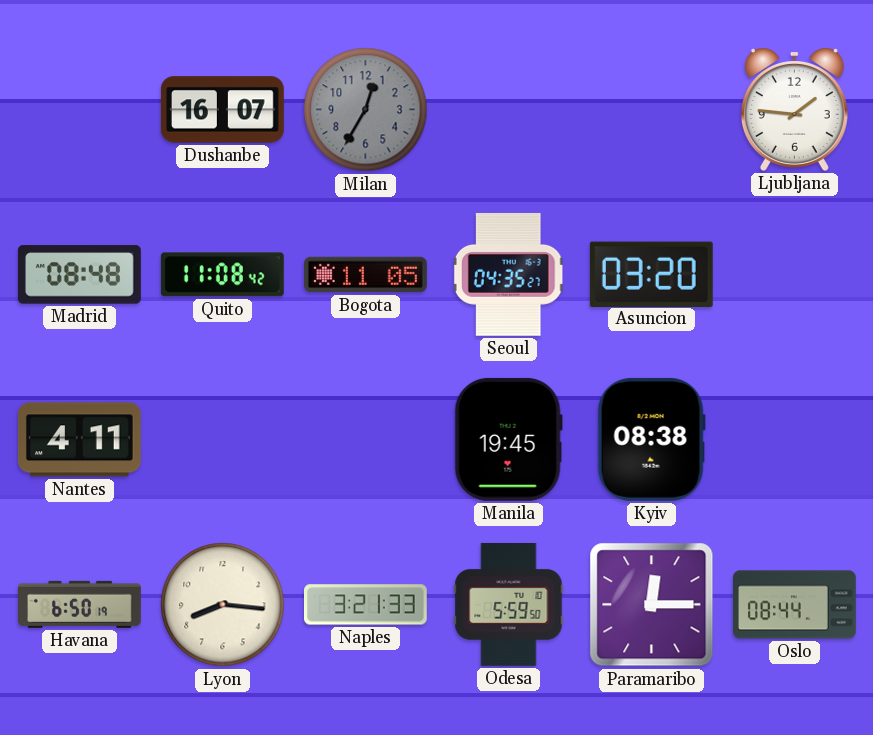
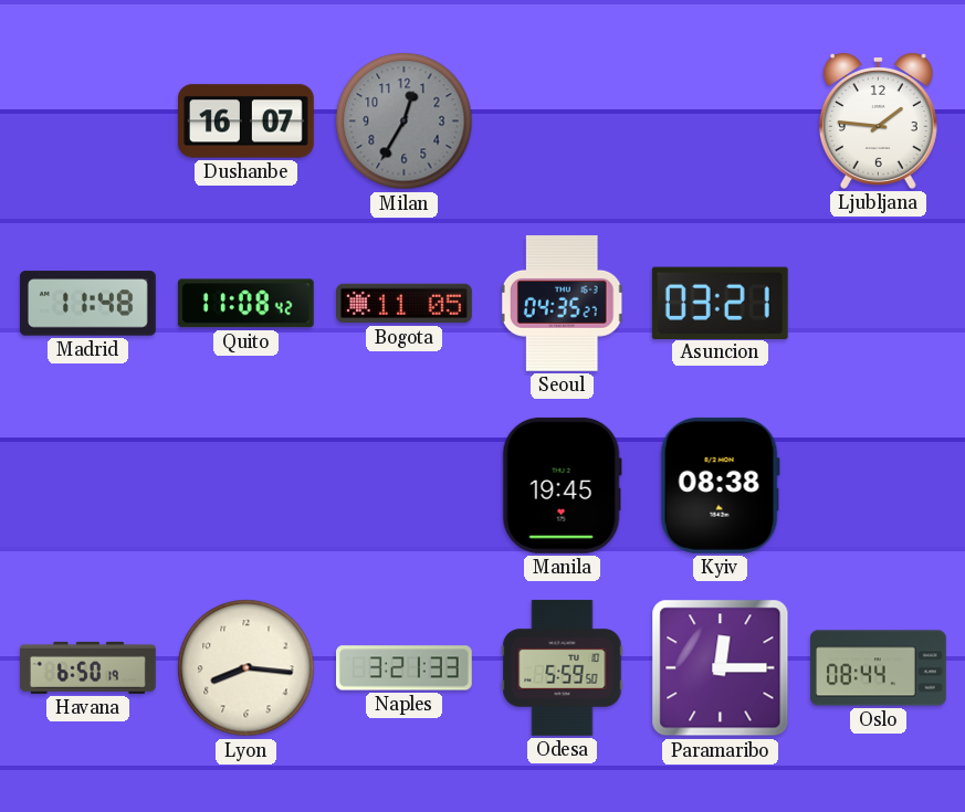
Madrid: 08:48 -> 11:48 (87, 304)
Asuncion: 03:20 -> 03:21 (720, 303)
Nantes: 4:11 -> none (79, 440)
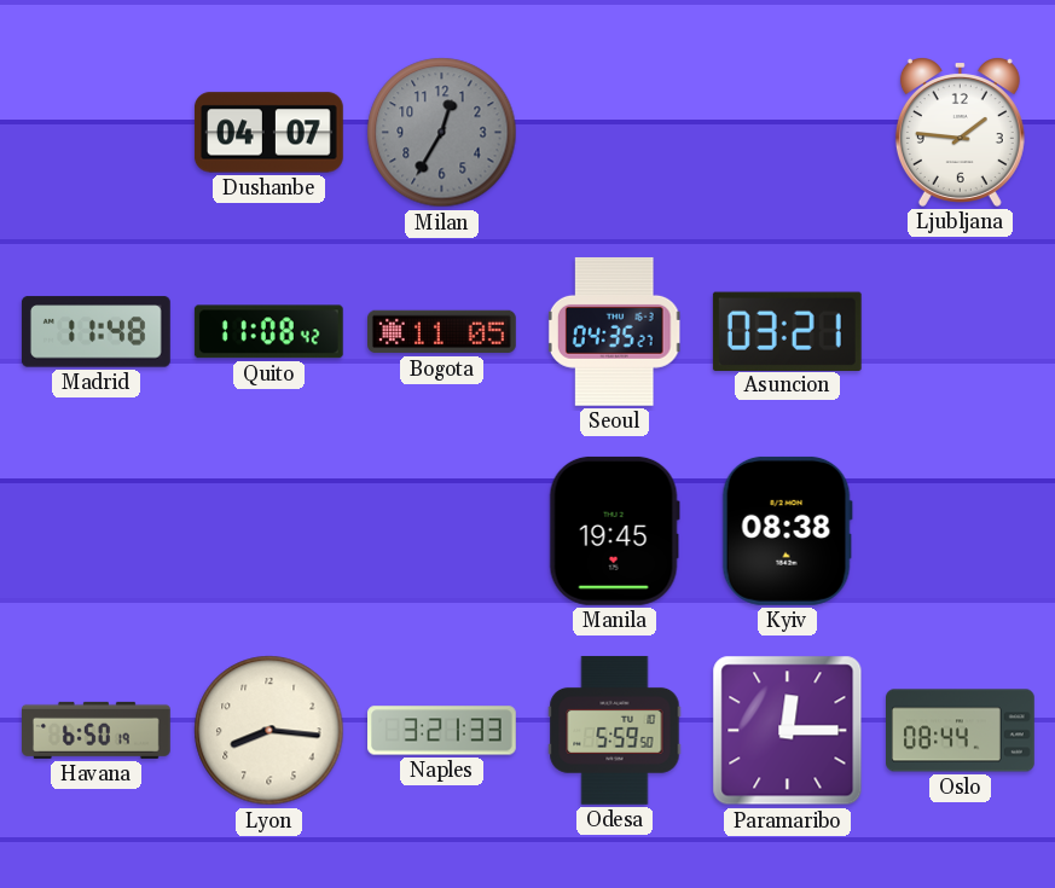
Dushanbe: 16:07 -> 04:07 (268, 133)
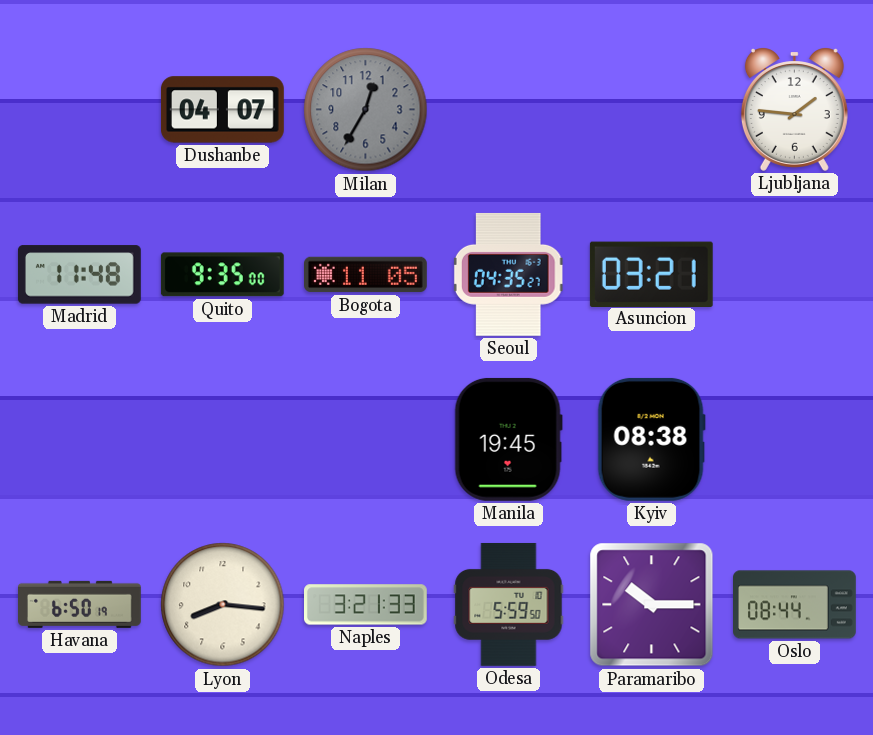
Quito: 11:08 -> 9:35 (222, 275)
Paramaribo: 12:15 -> 10:15 (652, 605)
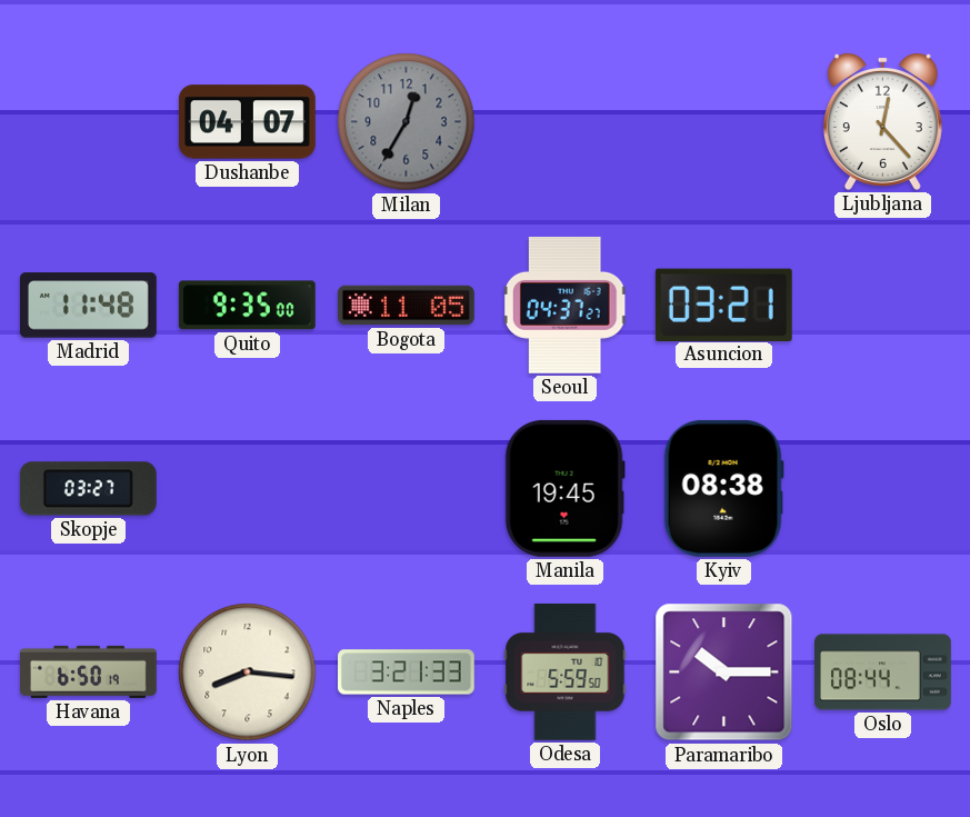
Ljubljana: 1:46 -> 12:23 (882, 121)
Seoul: 04:35 -> 04:37 (564, 305)
Skopje: none -> 03:27 (88, 489)
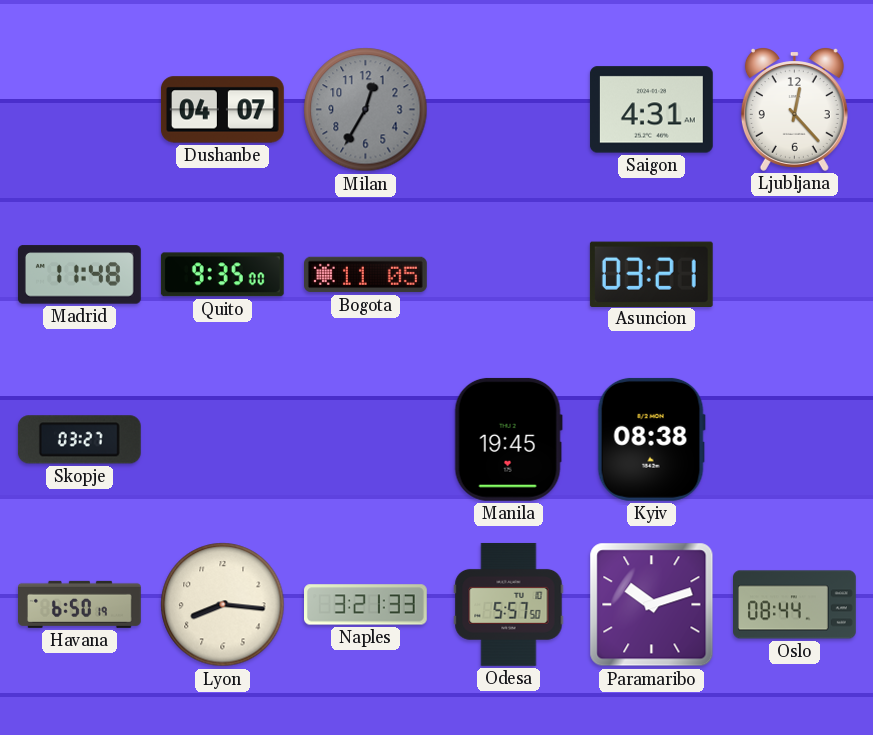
Saigon: none -> 4:31 (651, 110)
Seoul: 04:37 -> none (564, 305)
Odesa: 5:59 -> 5:57 (509, 604)
Paramaribo: 10:15 -> 10:12 (652, 605)
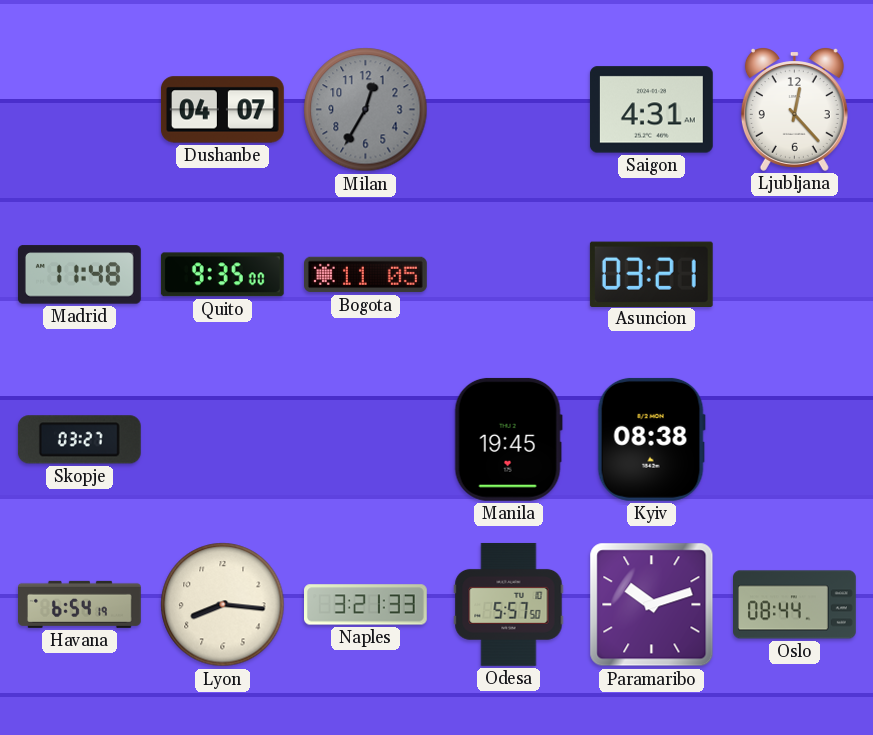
Havana: 6:50 -> 6:54 (80, 604)
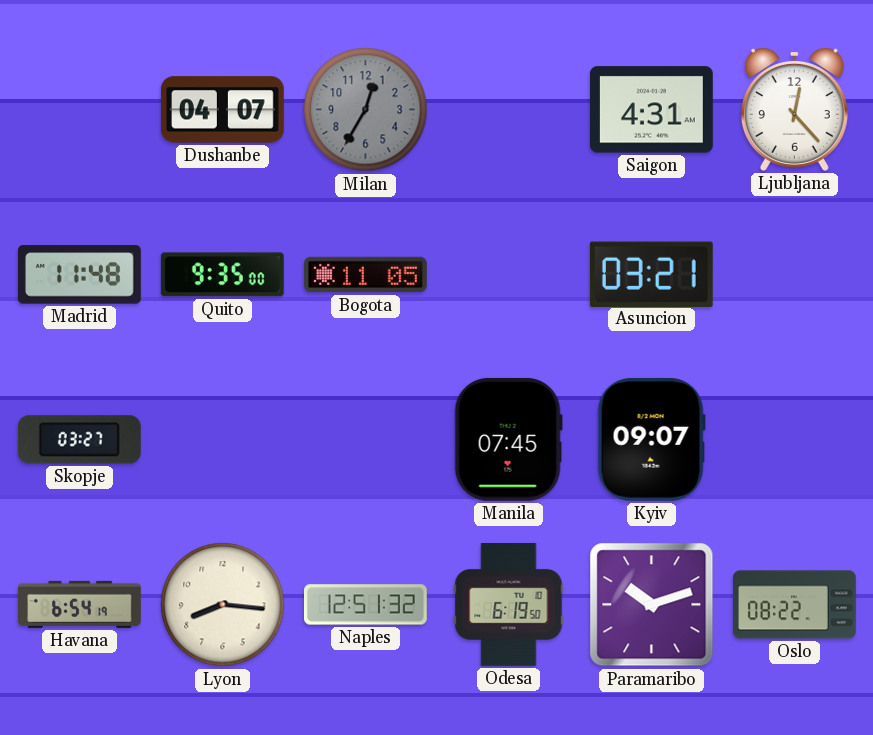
Manila: 19:45 -> 07:45 (508, 439)
Kyiv: 08:38 -> 09:07 (651, 439)
Naples: 3:21 -> 12:51 (366, 605)
Odesa: 5:57 -> 6:19 (509, 604)
Oslo: 08:44 -> 08:22 (795, 605)
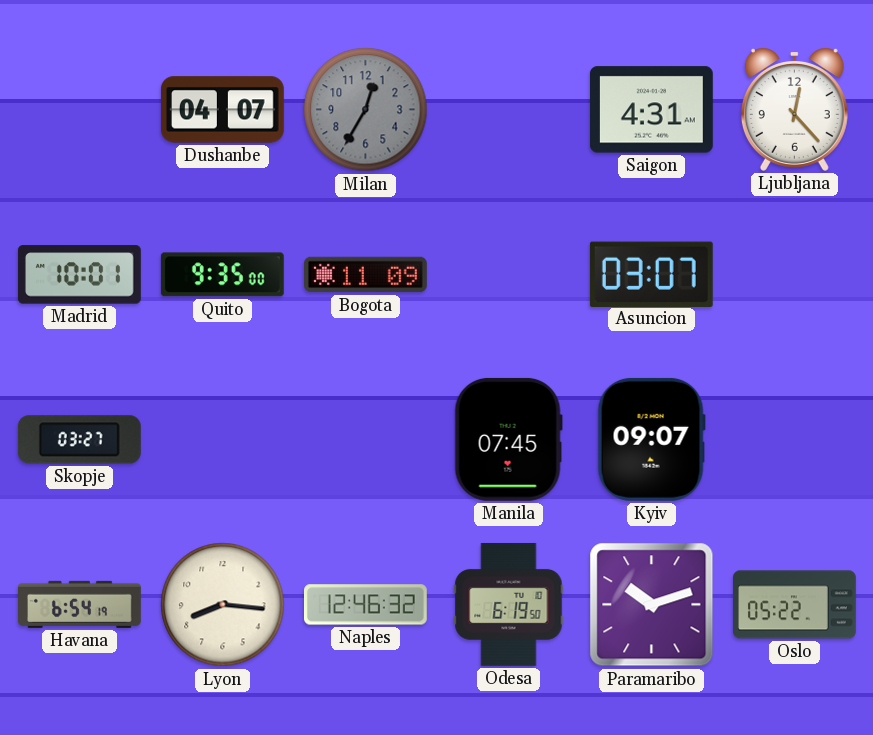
Madrid: 11:48 -> 10:01 (79, 275)
Bogota: 11:05 -> 11:09 (366, 275)
Asuncion: 03:21 -> 03:07 (651, 274)
Naples: 12:51 -> 12:46 (366, 605)
Oslo: 08:22 -> 05:22 (795, 605)
